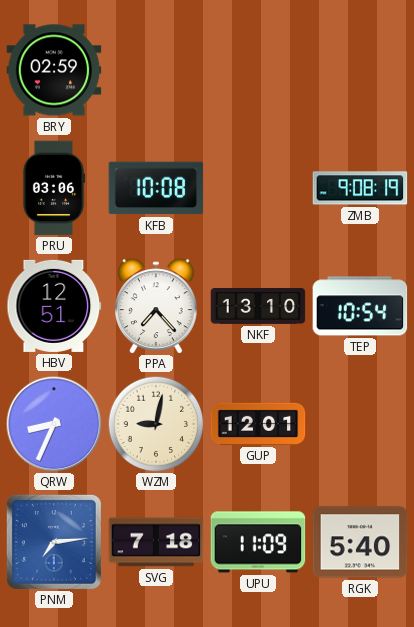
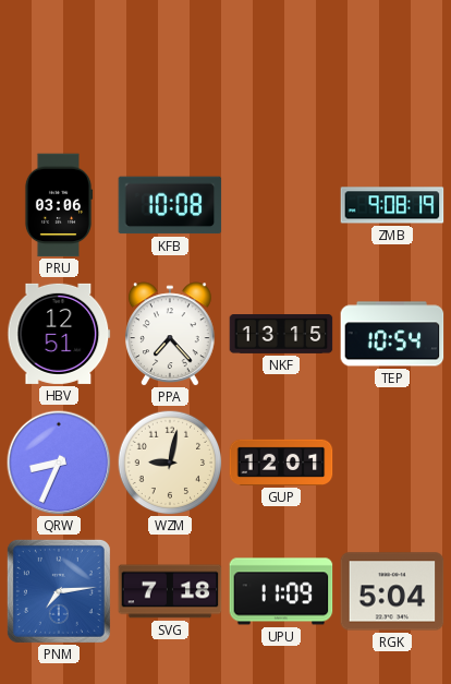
BRY: 02:59 -> none (54, 70)
NKF: 13:10 -> 13:15 (281, 335)
RGK: 5:40 -> 5:04 (392, 591)
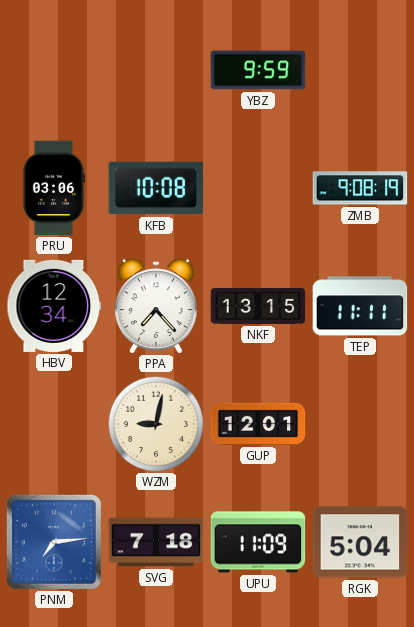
YBZ: none -> 9:59 (258, 70)
HBV: 12:51 -> 12:34 (54, 306)
TEP: 10:54 -> 11:11 (360, 306)
QRW: 8:34 -> none (59, 463)
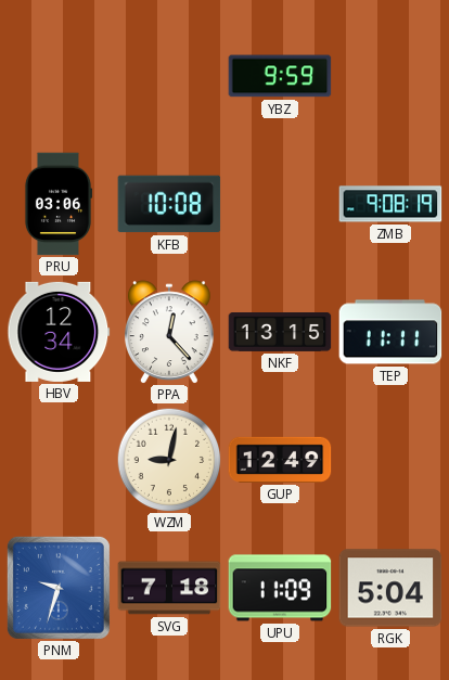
PPA: 7:23 -> 12:23 (170, 332)
GUP: 12:01 -> 12:49 (280, 460)
PNM: 7:14 -> 9:33 (59, 588)
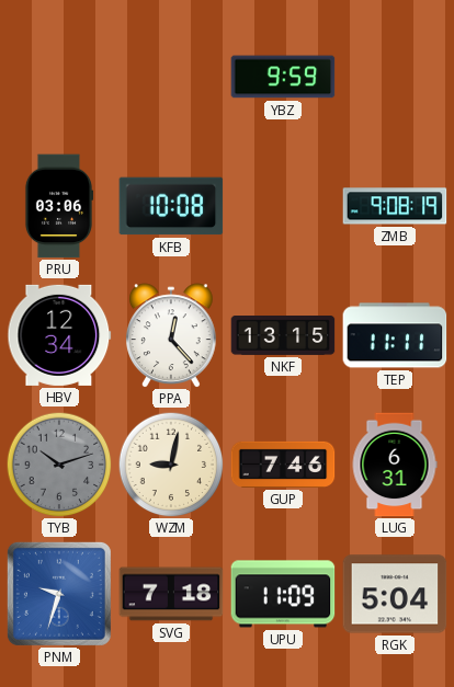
TYB: none -> 10:12 (59, 465)
GUP: 12:49 -> 7:46 (283, 465)
LUG: none -> 6:31 (395, 465)
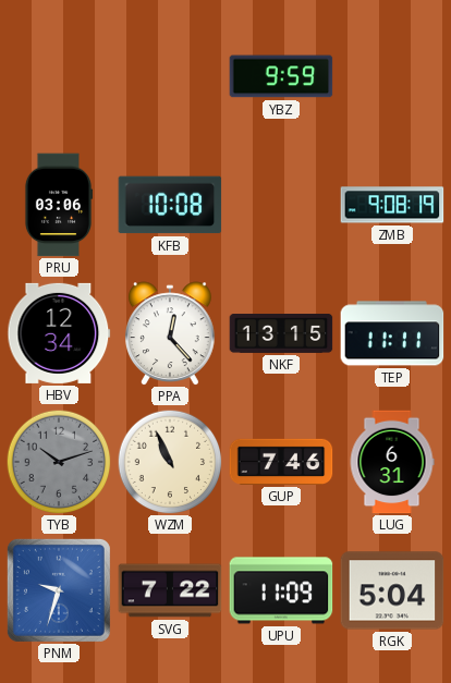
WZM: 9:02 -> 10:56 (170, 462)
SVG: 7:18 -> 7:22 (170, 590)
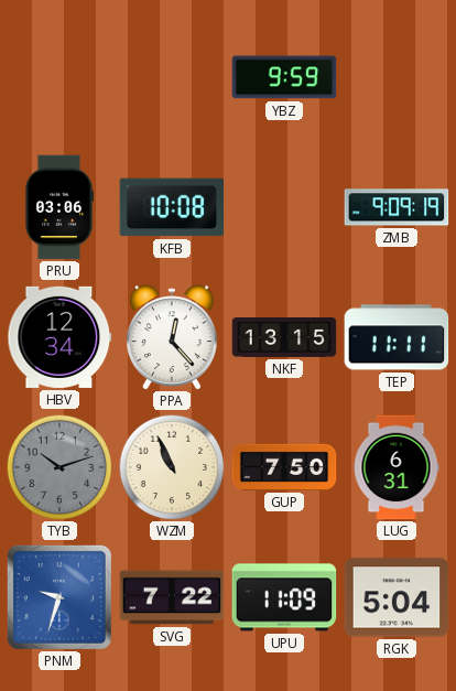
ZMB: 9:08 -> 9:09 (397, 207)
GUP: 7:46 -> 7:50 (284, 467)
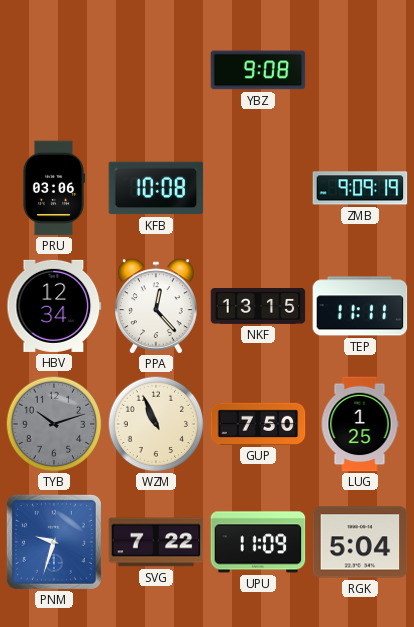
YBZ: 9:59 -> 9:08 (258, 70)
LUG: 6:31 -> 1:25 (360, 424)
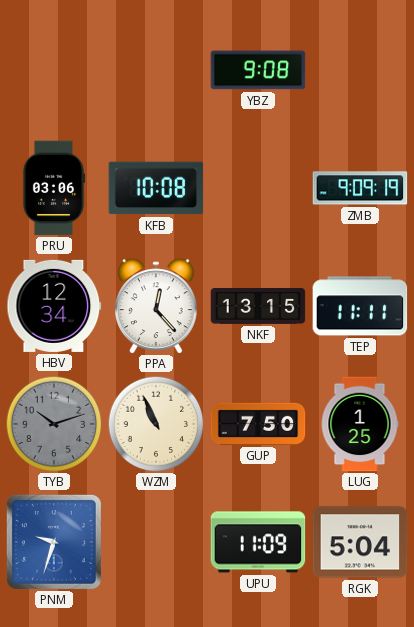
SVG: 7:22 -> none (156, 542)
